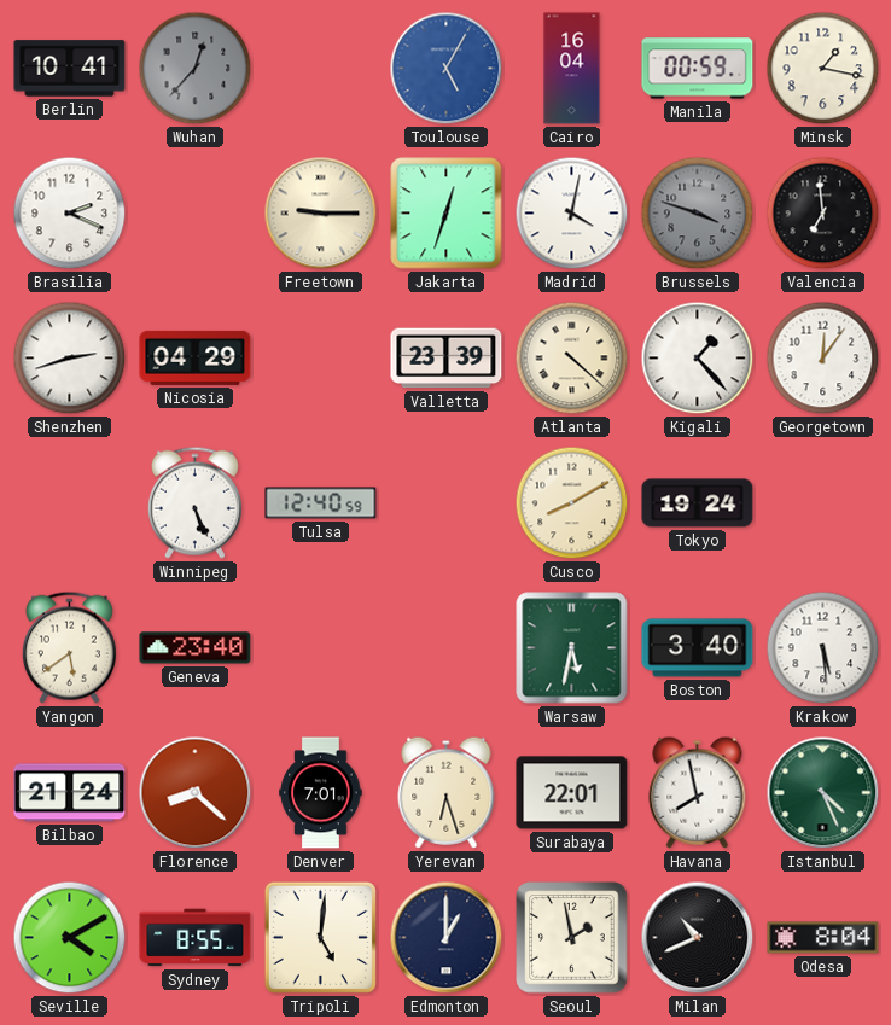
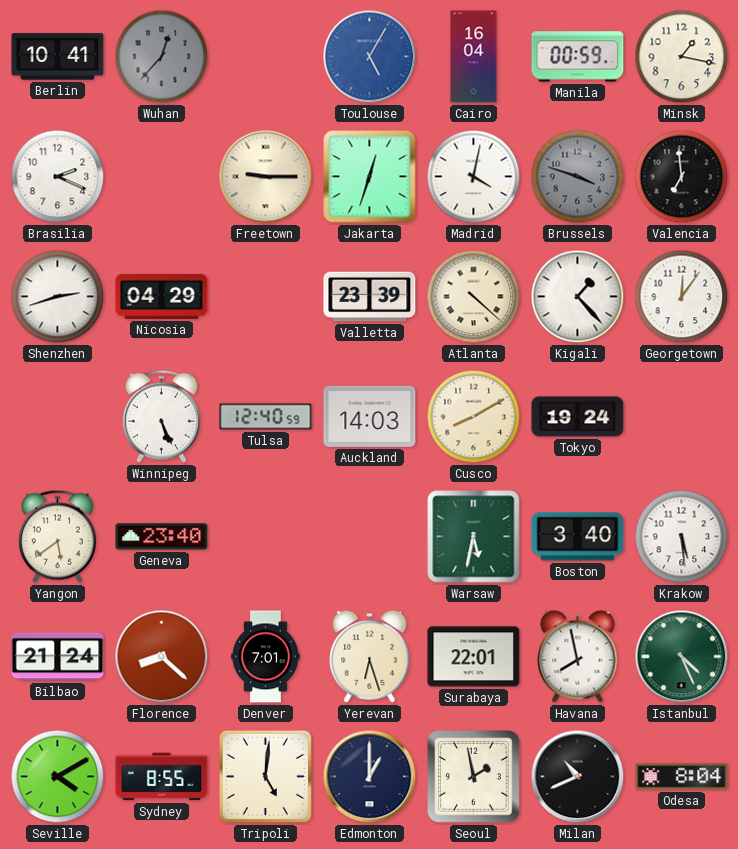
Auckland: none -> 14:03 (370, 416)
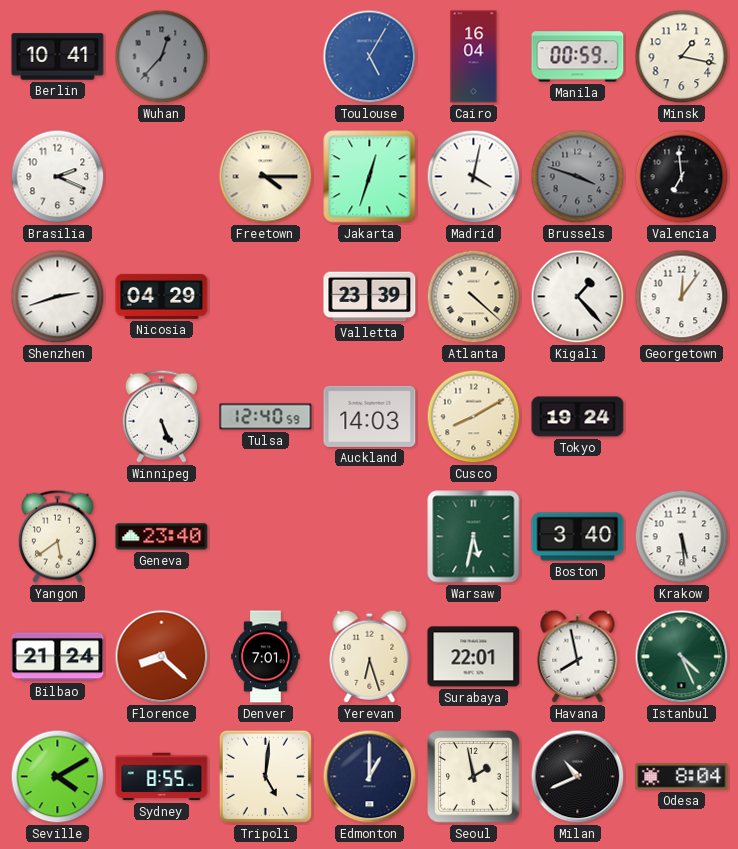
Freetown: 9:15 -> 4:15 (266, 177)
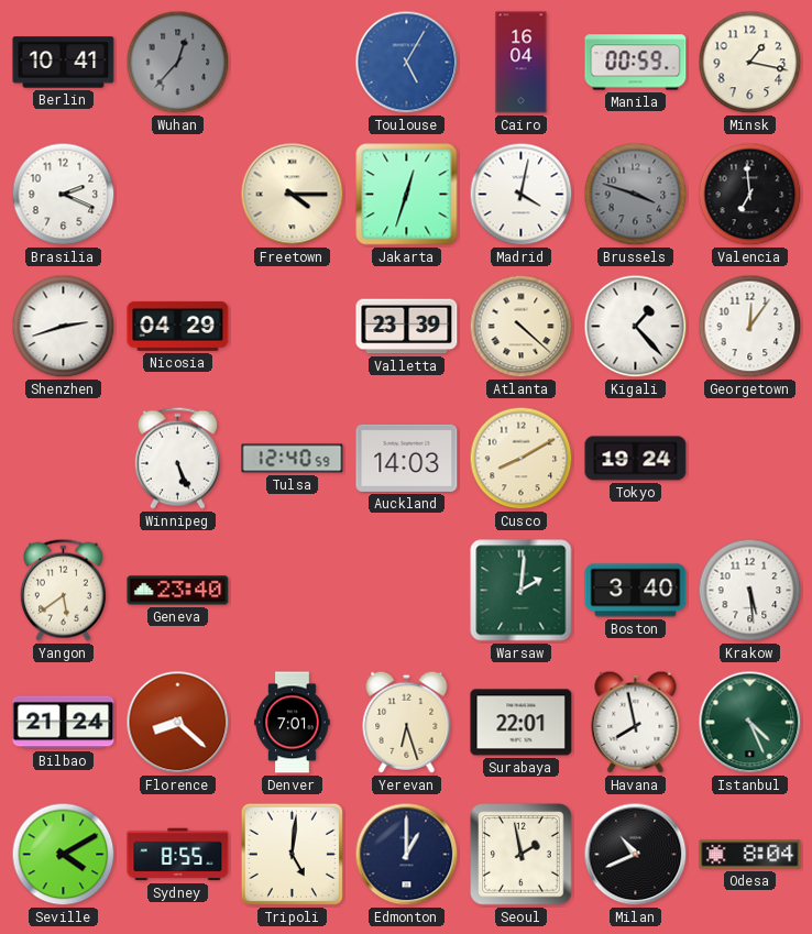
Warsaw: 5:32 -> 2:01 (522, 591)
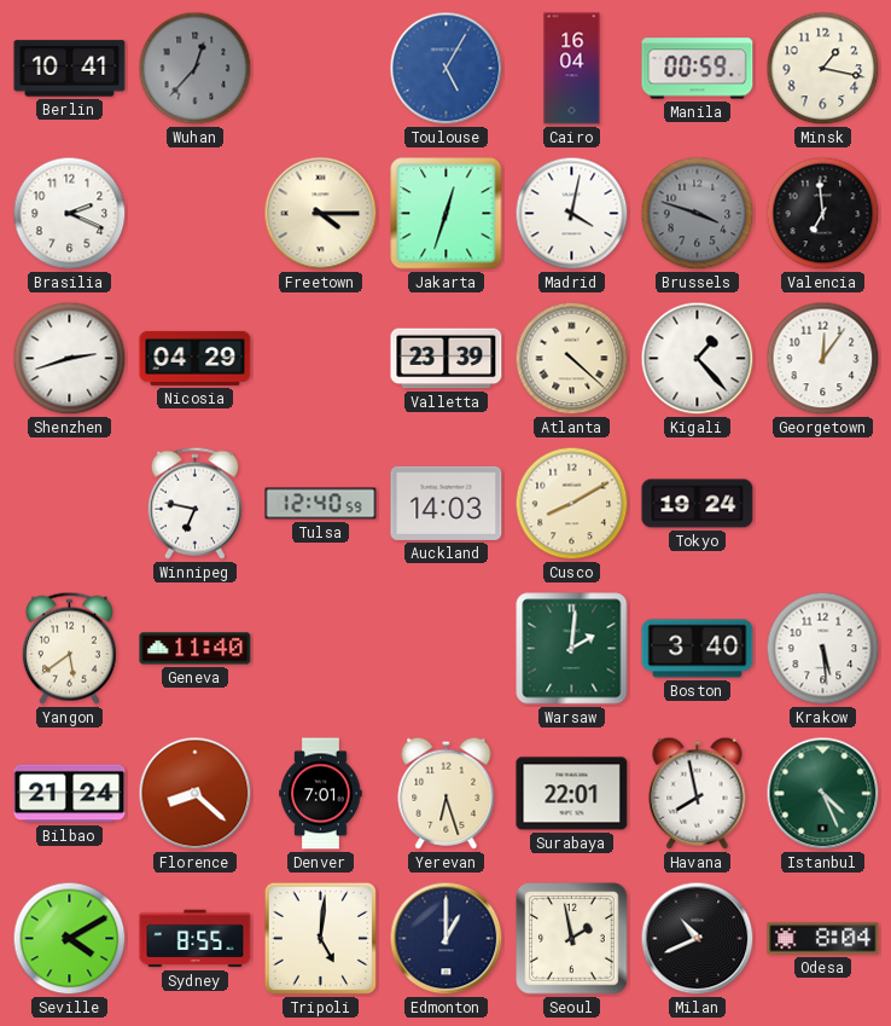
Winnipeg: 5:26 -> 6:47 (194, 503)
Geneva: 23:40 -> 11:40 (196, 649)
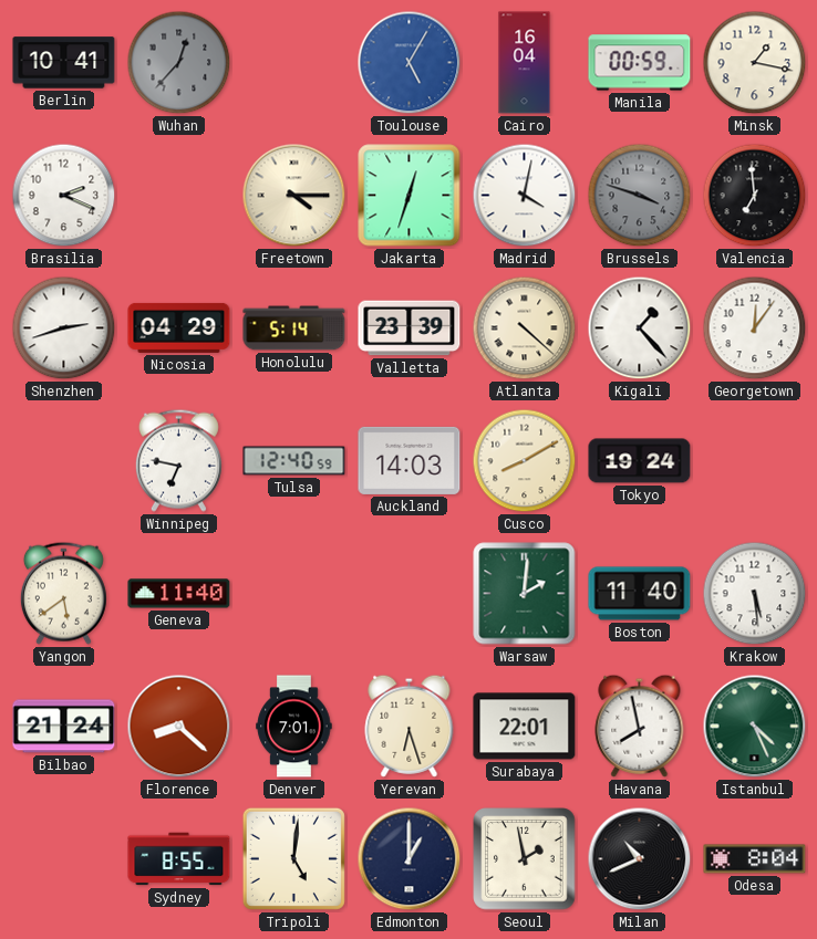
Honolulu: none -> 5:14 (294, 328)
Boston: 3:40 -> 11:40 (640, 594)
Seville: 4:10 -> none (70, 939)
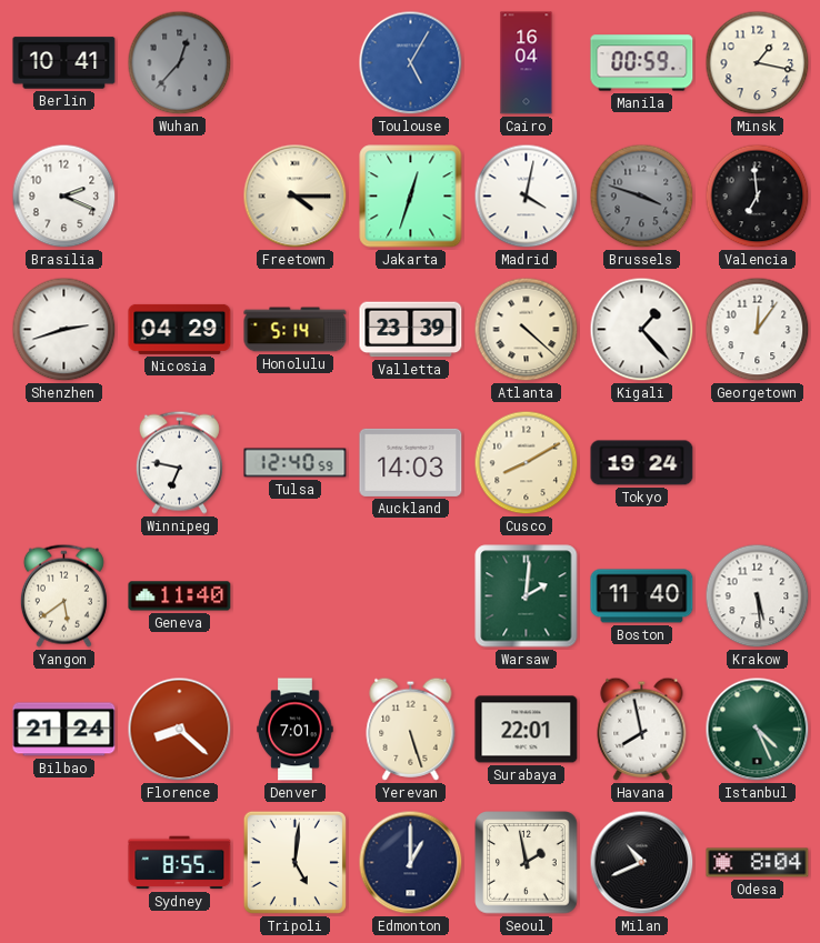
Yerevan: 6:27 -> 5:27 (411, 729)
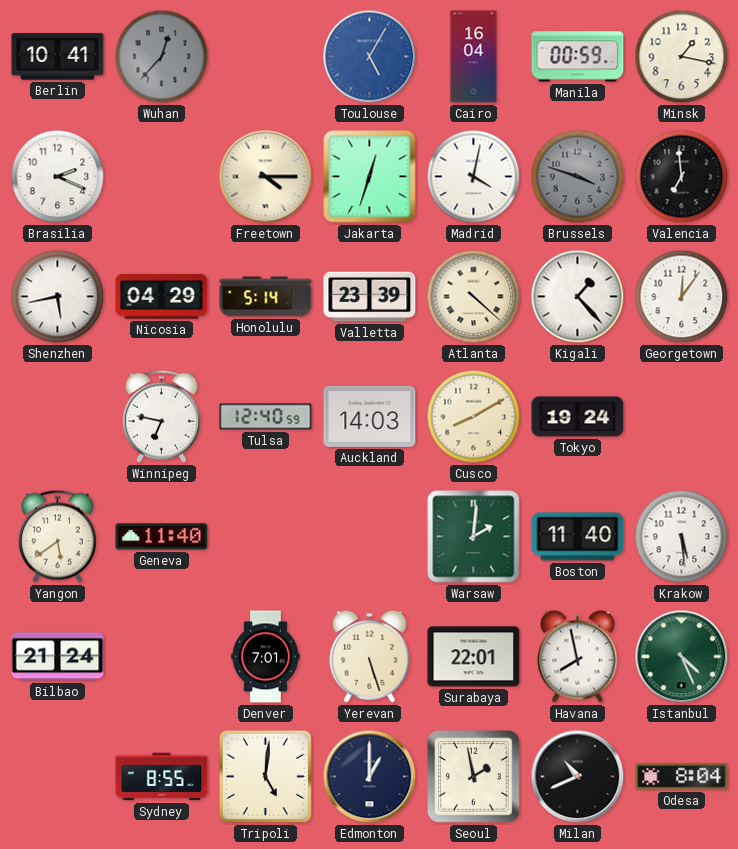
Shenzhen: 2:42 -> 5:43 (58, 297)
Florence: 8:22 -> none (180, 730)
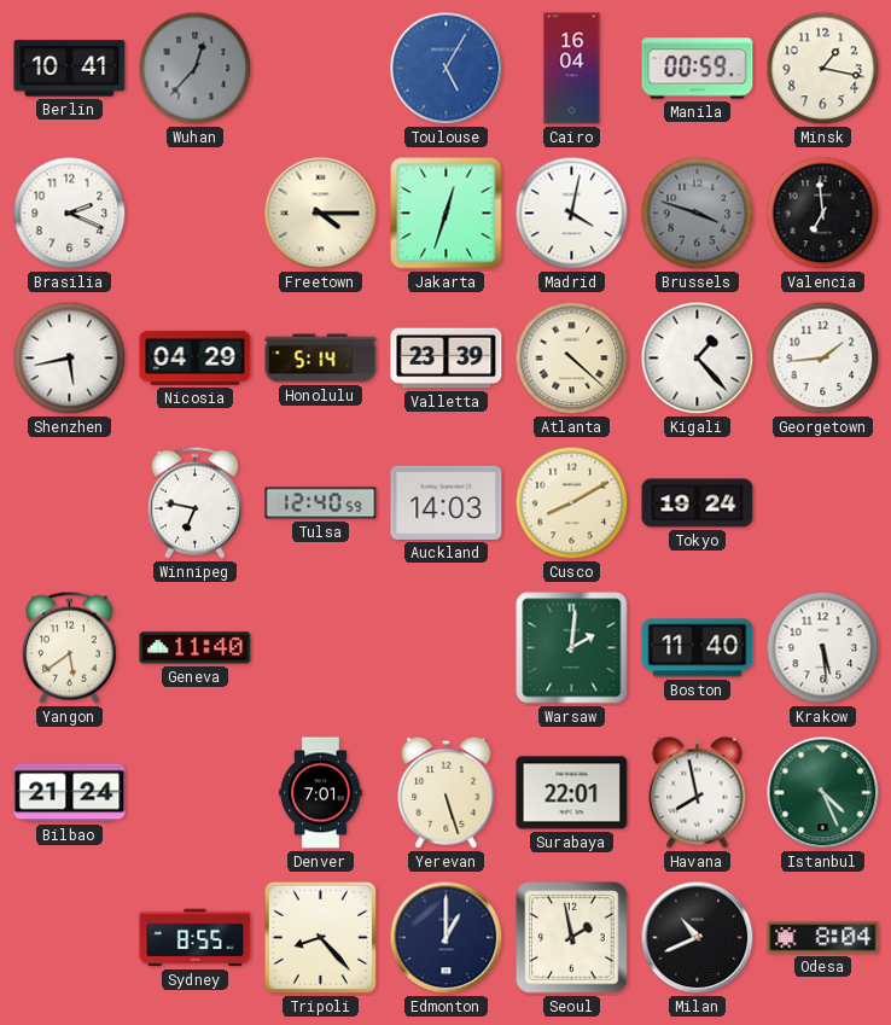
Georgetown: 12:06 -> 1:44 (823, 359)
Tripoli: 5:01 -> 8:23 (320, 937)
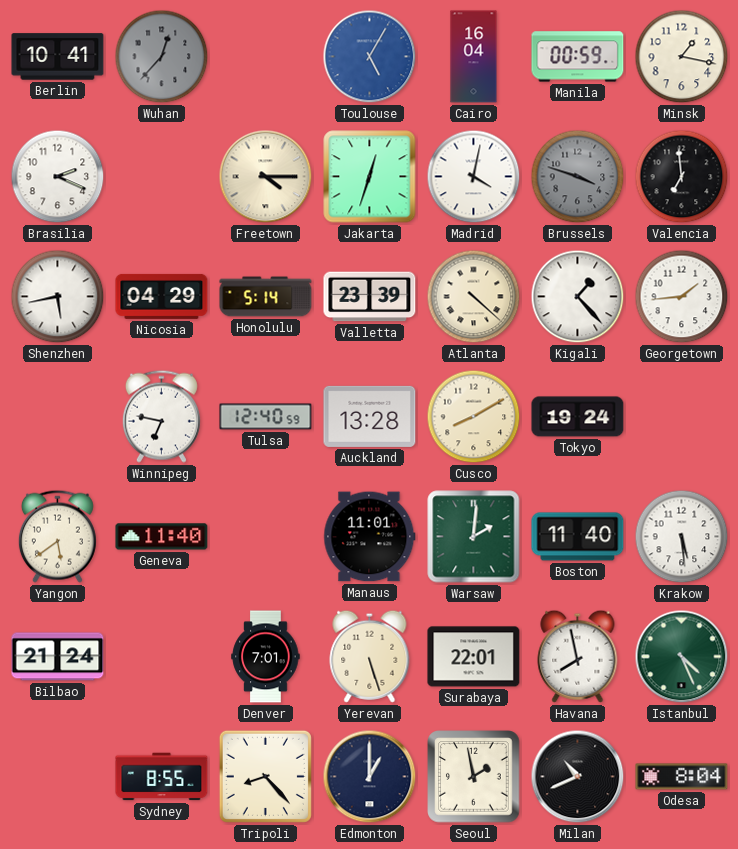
Auckland: 14:03 -> 13:28 (370, 416)
Manaus: none -> 11:01 (370, 537)
